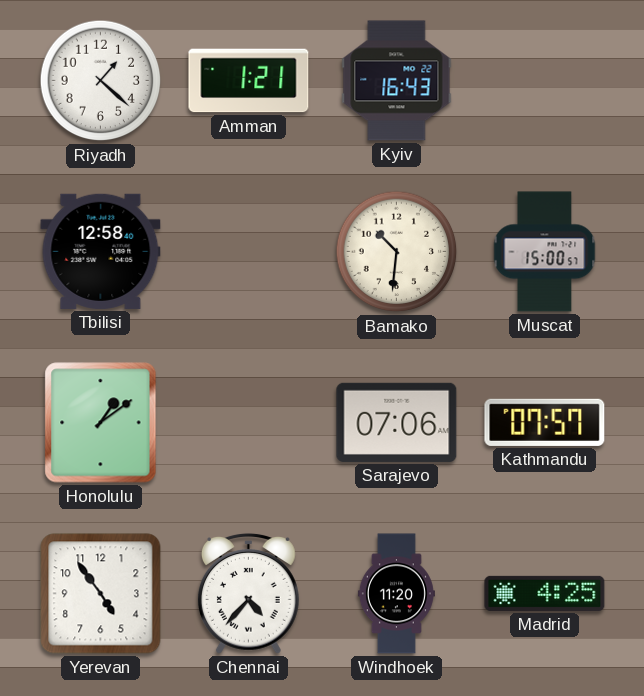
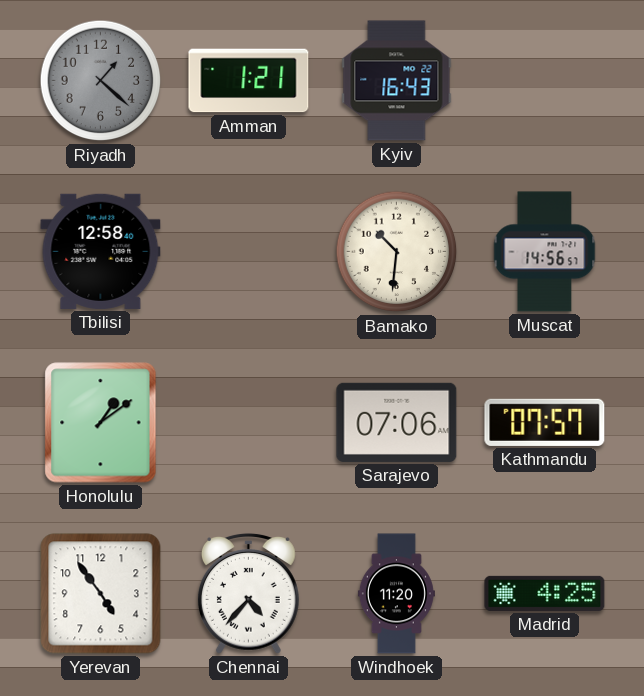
Riyadh dial: white -> grey (101, 81)
Muscat: 15:00 -> 14:56 (545, 252)
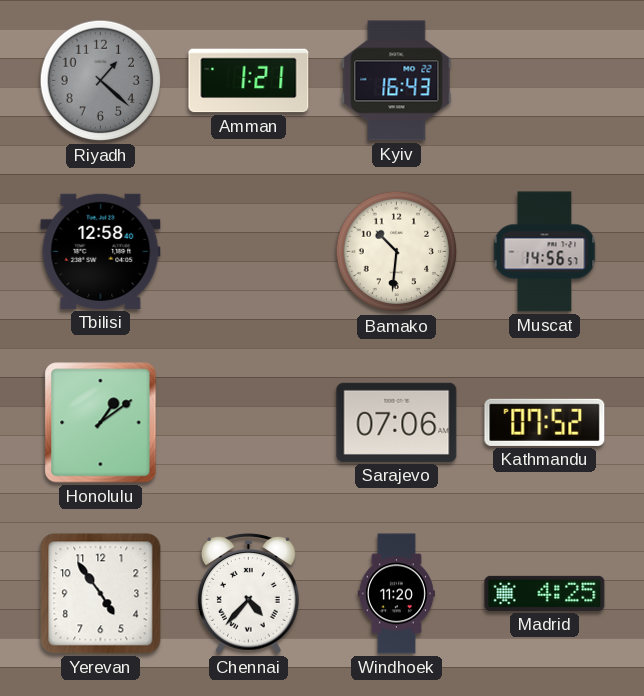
Kathmandu: 07:57 -> 07:52 (545, 422)
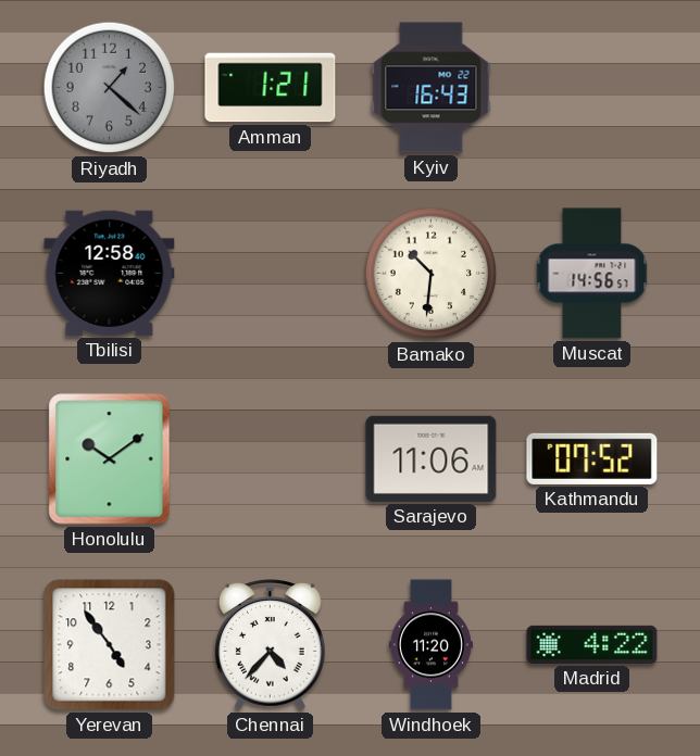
Honolulu: 1:09 -> 10:09 (110, 459)
Sarajevo: 07:06 -> 11:06 (432, 458)
Madrid: 4:25 -> 4:22 (592, 644)
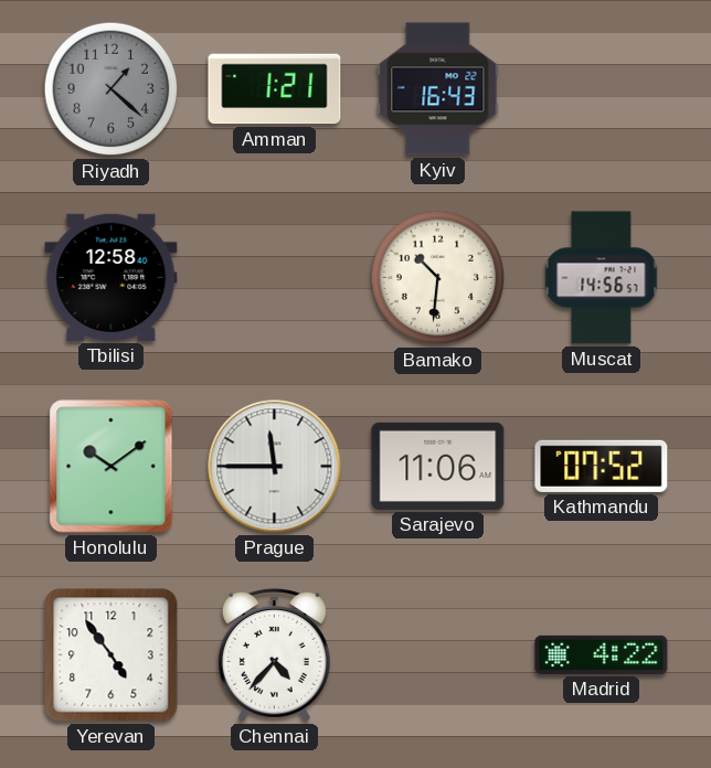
Prague: none -> 11:45 (275, 467)
Windhoek: 11:20 -> none (430, 645)
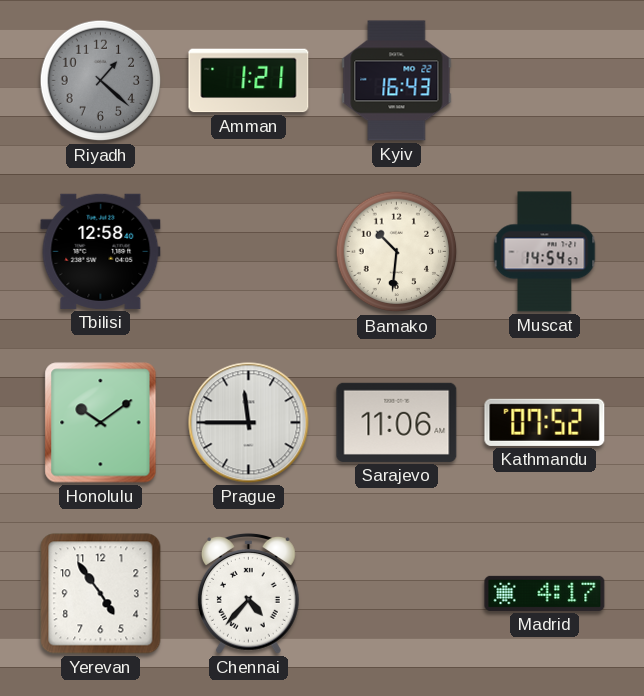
Muscat: 14:56 -> 14:54 (545, 252)
Madrid: 4:22 -> 4:17 (545, 593)
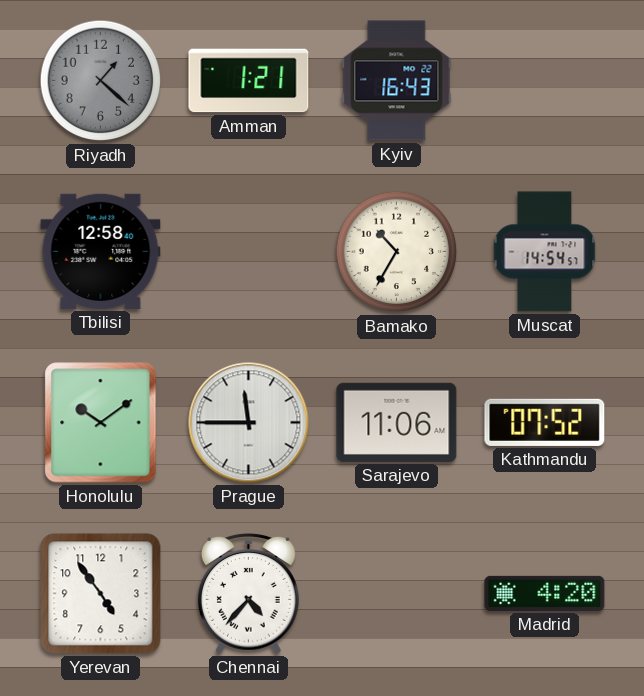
Bamako: 10:31 -> 10:35 (397, 252)
Madrid: 4:17 -> 4:20 (545, 593)
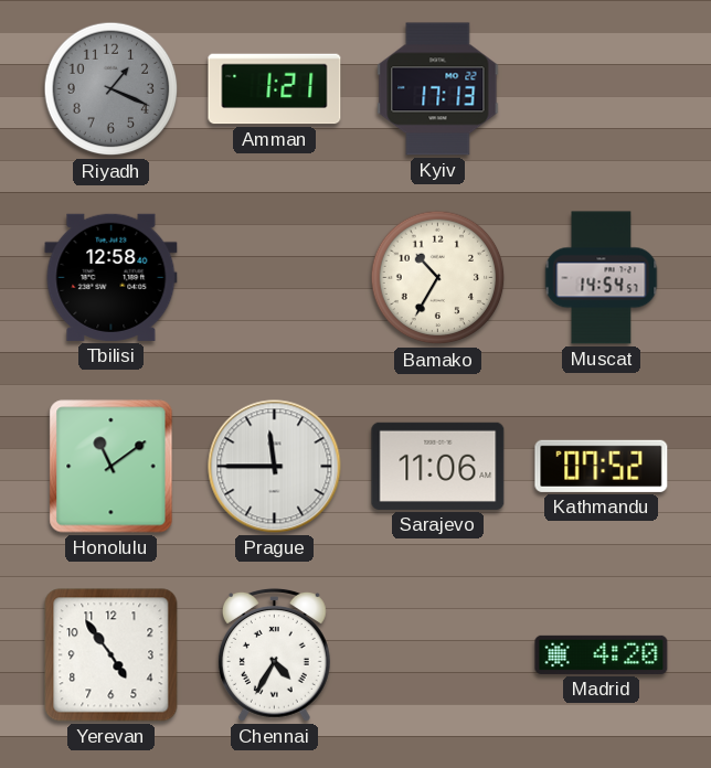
Riyadh: 1:22 -> 1:19 (112, 89)
Kyiv: 16:43 -> 17:13 (438, 89)
Honolulu: 10:09 -> 11:09 (112, 467)
Chennai: 4:37 -> 4:35 (274, 654)
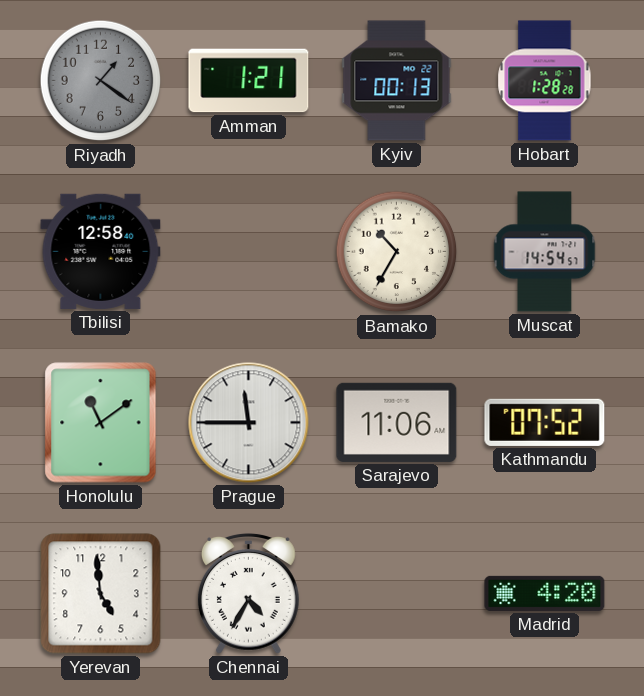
Riyadh: 1:19 -> 1:21 (101, 81)
Kyiv: 17:13 -> 00:13 (397, 81)
Hobart: none -> 1:28 (545, 81)
Yerevan: 4:54 -> 4:59 (101, 594)
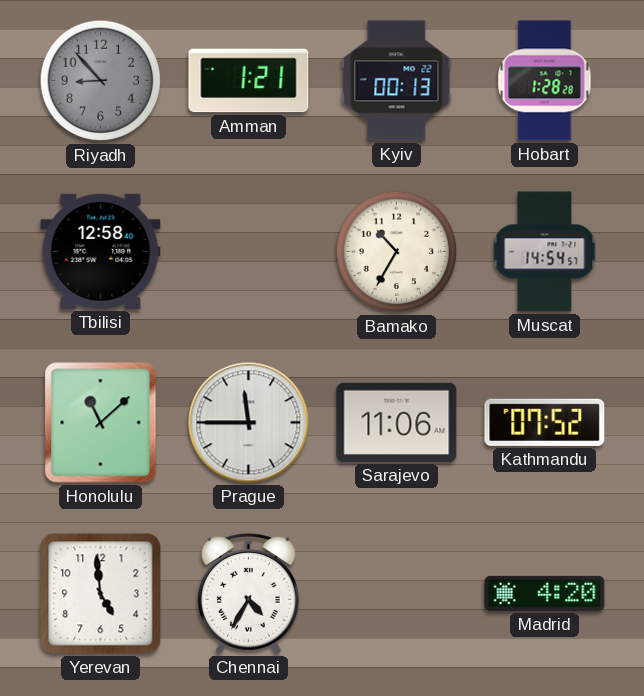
Riyadh: 1:21 -> 8:53 (101, 81)
Honolulu: 11:09 -> 11:08 (101, 423)
